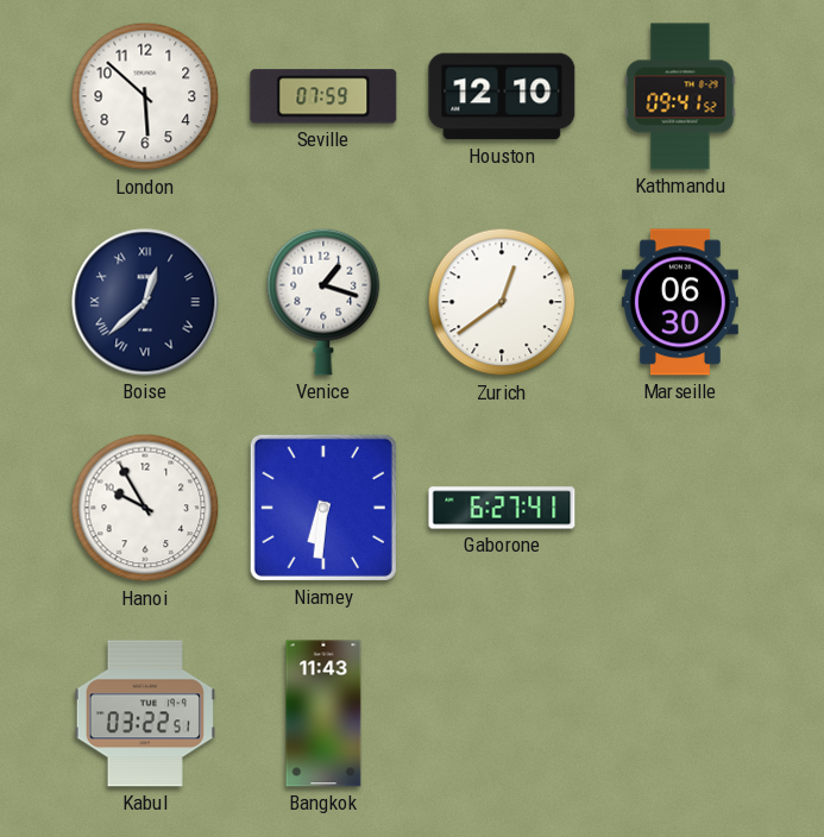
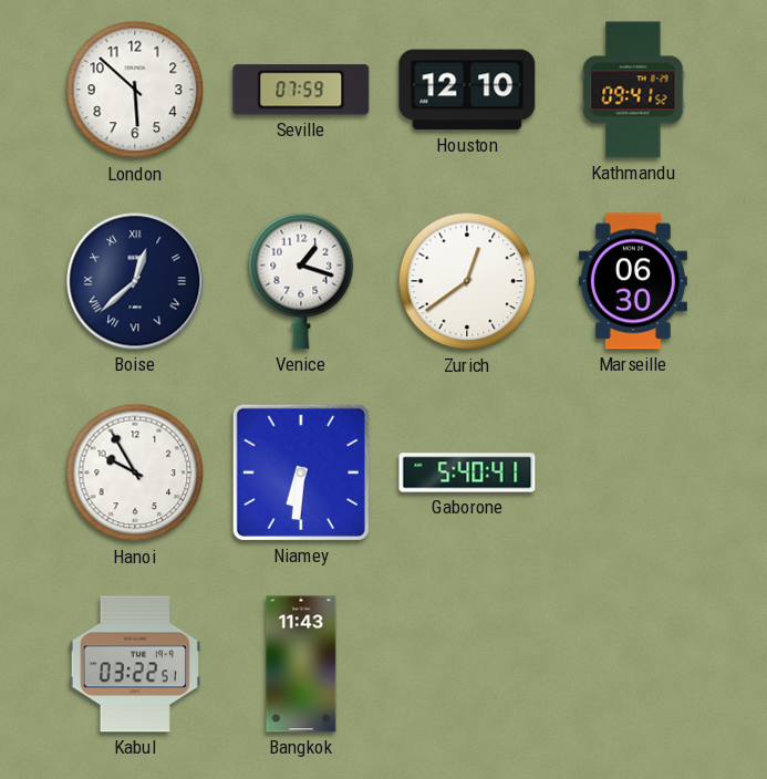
Gaborone: 6:27 -> 5:40 (467, 472)
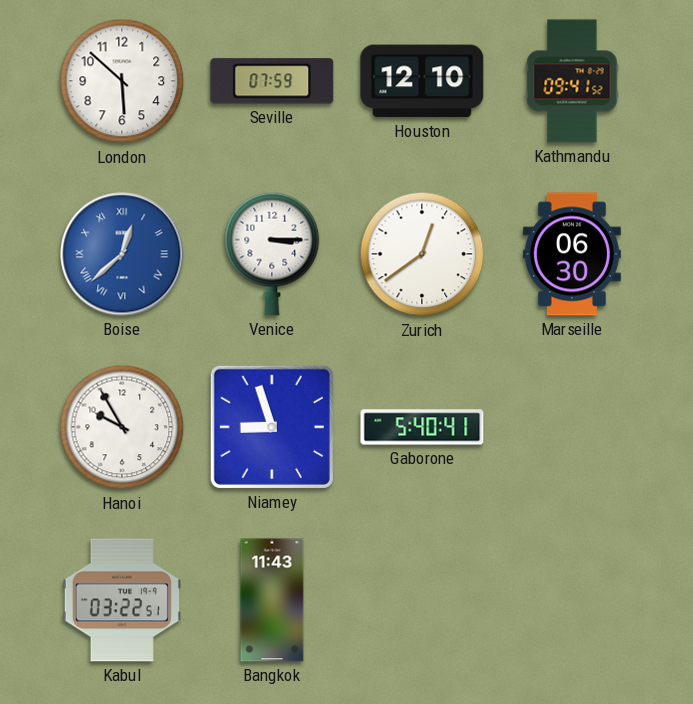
Boise dial: navy -> blue (122, 254)
Venice: 1:18 -> 3:15 (272, 254)
Niamey: 6:31 -> 8:57 (272, 427)
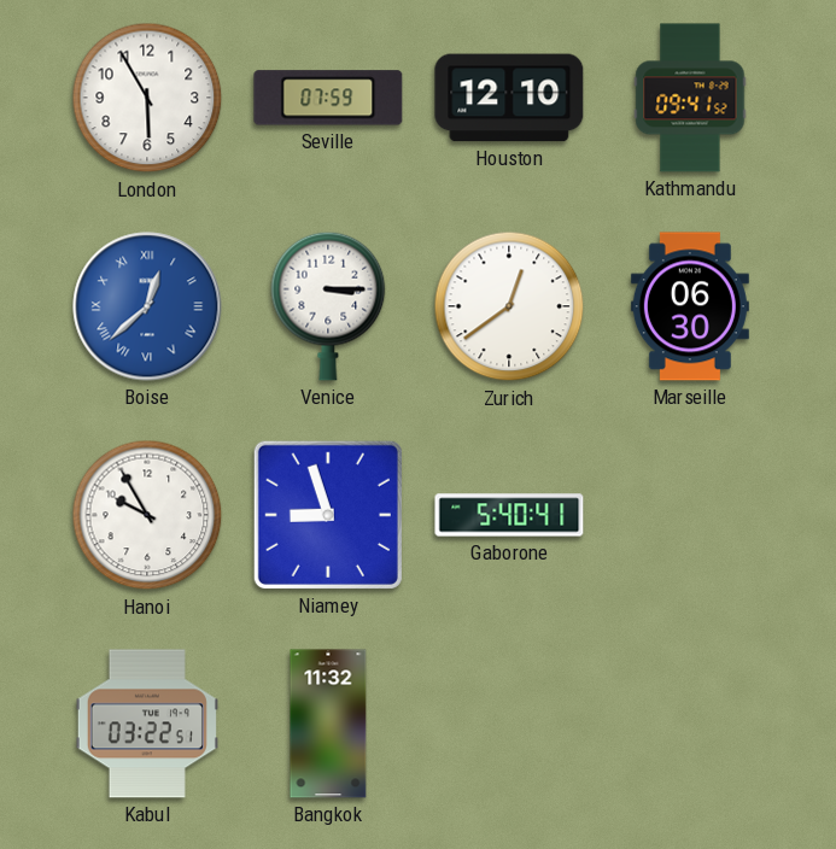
London: 5:52 -> 5:55 (147, 98)
Bangkok: 11:43 -> 11:32 (328, 724)
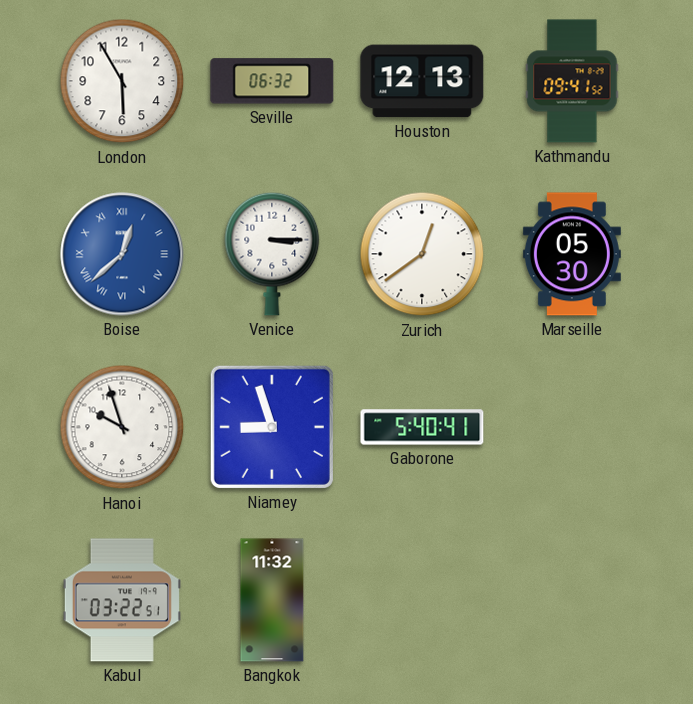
Seville: 07:59 -> 06:32 (272, 81)
Houston: 12:10 -> 12:13 (422, 81)
Marseille: 06:30 -> 05:30 (572, 254)
Hanoi: 9:55 -> 9:57 (122, 427)
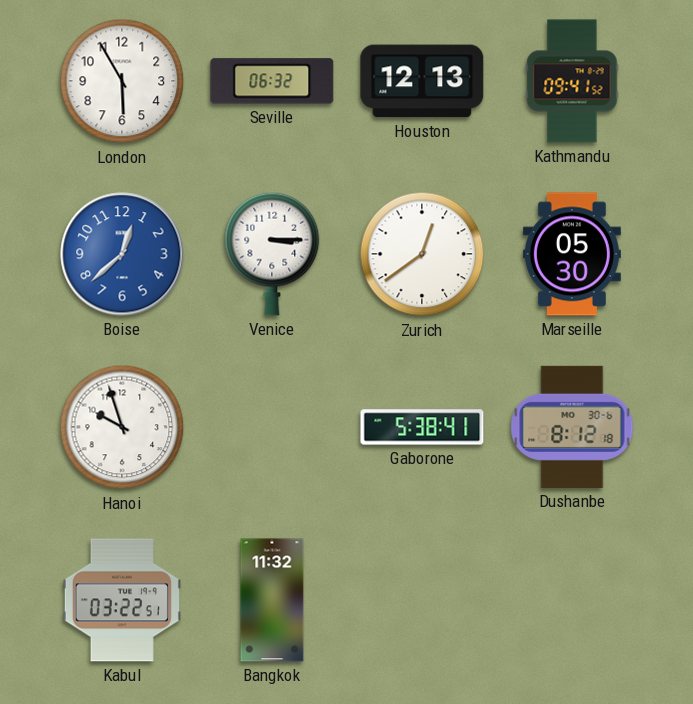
Boise numerals: Roman -> Arabic (122, 254)
Niamey: 8:57 -> none (272, 427)
Gaborone: 5:40 -> 5:38 (422, 427)
Dushanbe: none -> 8:12 (572, 427)
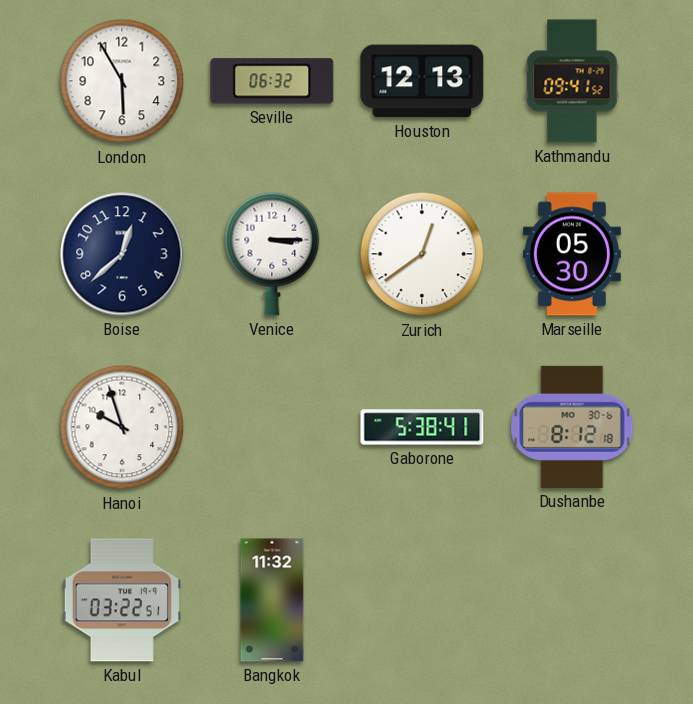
Boise dial: blue -> navy (122, 254)
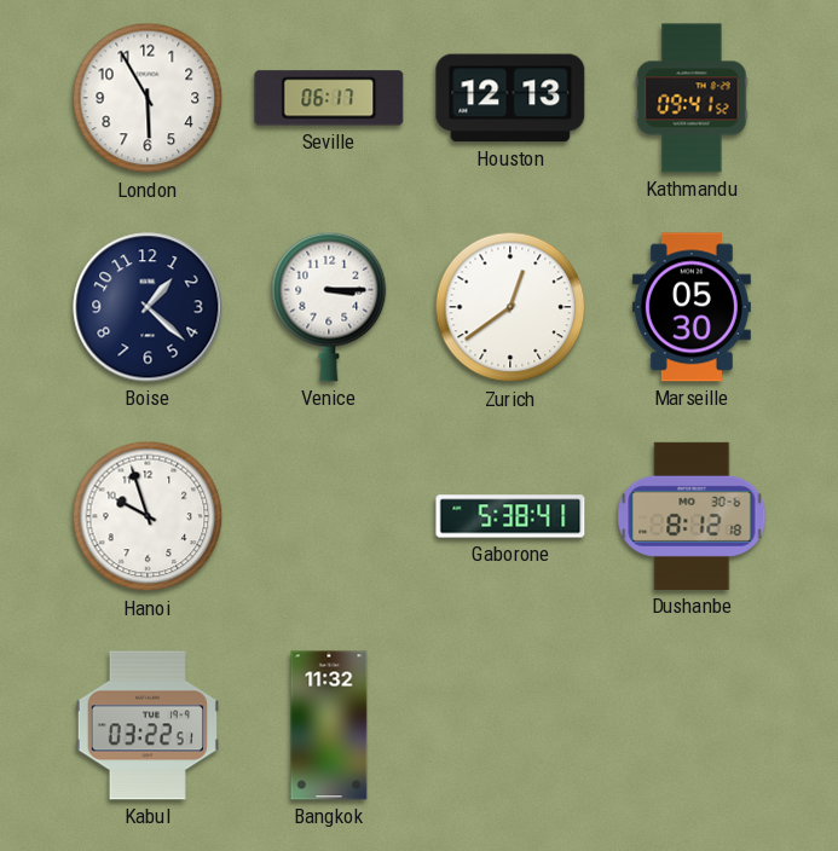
Seville: 06:32 -> 06:17 (329, 98)
Boise: 12:38 -> 1:22 (148, 307)
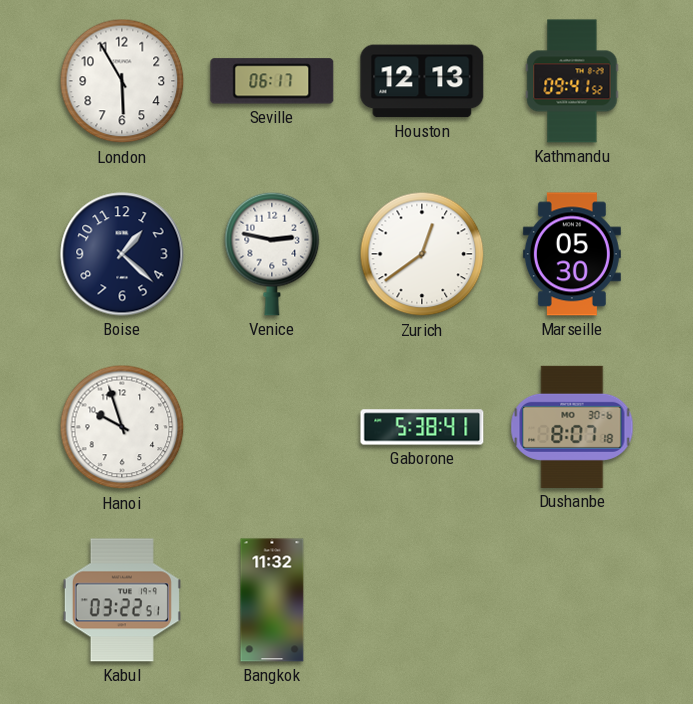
Venice: 3:15 -> 2:47 (272, 254)
Dushanbe: 8:12 -> 8:07 (572, 427)
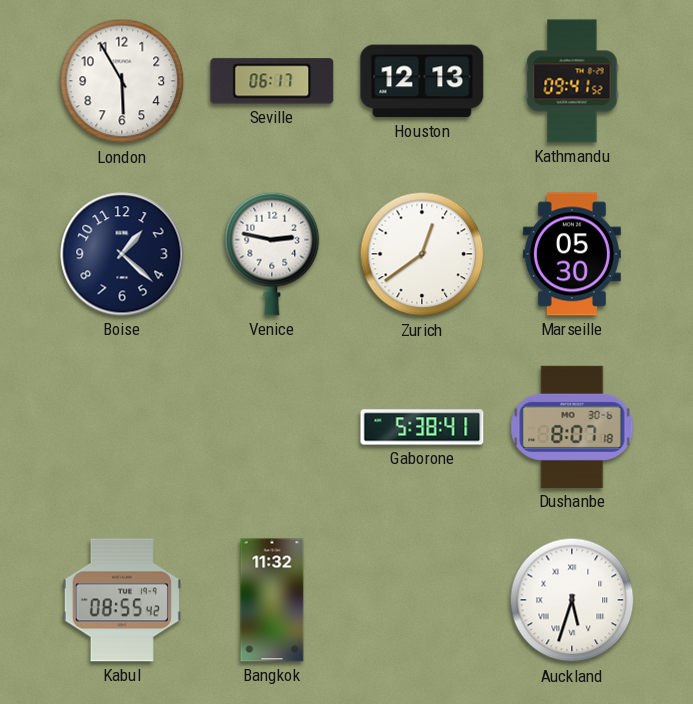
Hanoi: 9:57 -> none (122, 427)
Kabul: 03:22 -> 08:55 (122, 600)
Auckland: none -> 5:33 (572, 600)
